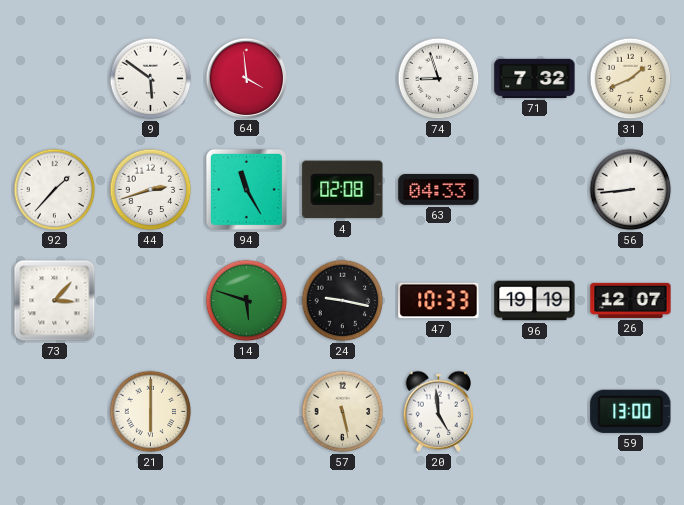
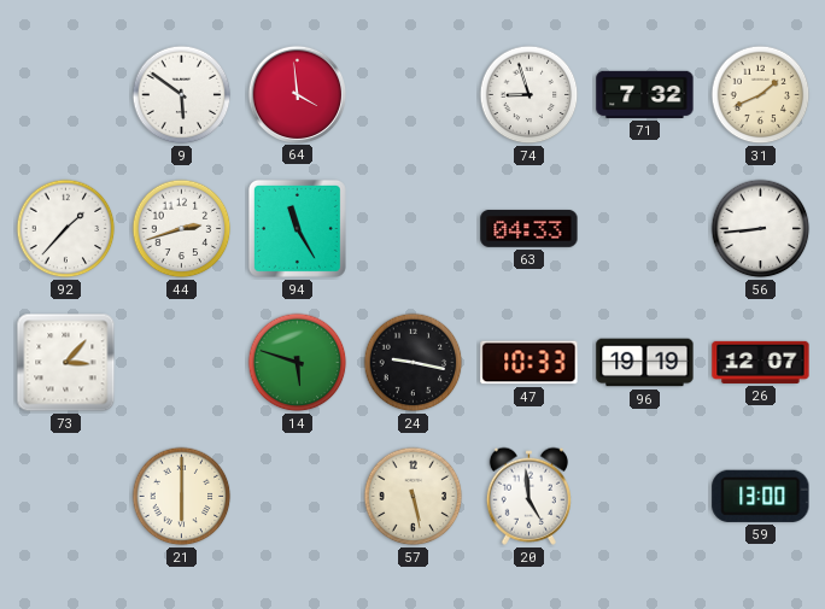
4: 02:08 -> none (343, 190)
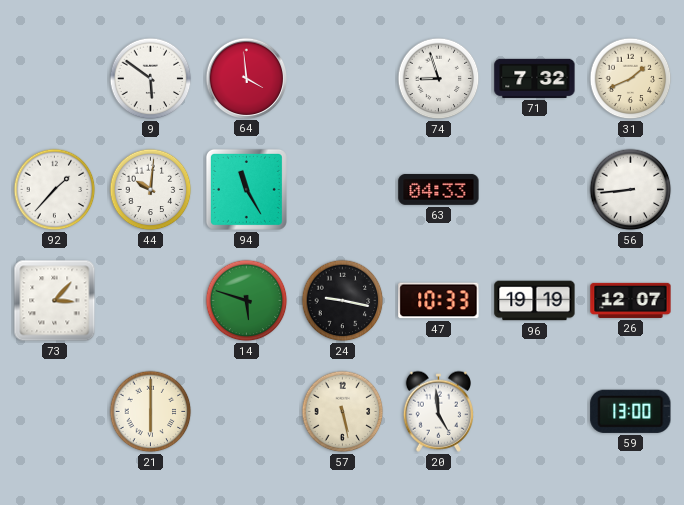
44: 2:42 -> 10:01 (151, 190)
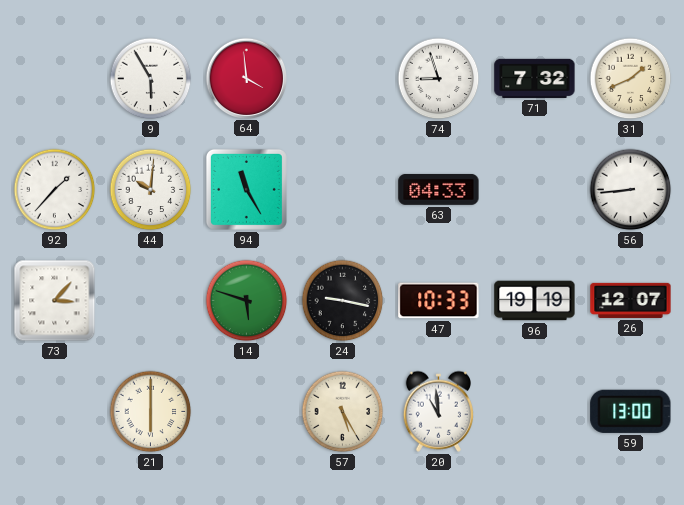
9: 5:51 -> 5:55 (151, 79)
57: 5:28 -> 5:25 (343, 412)
20: 4:59 -> 10:59 (438, 411)
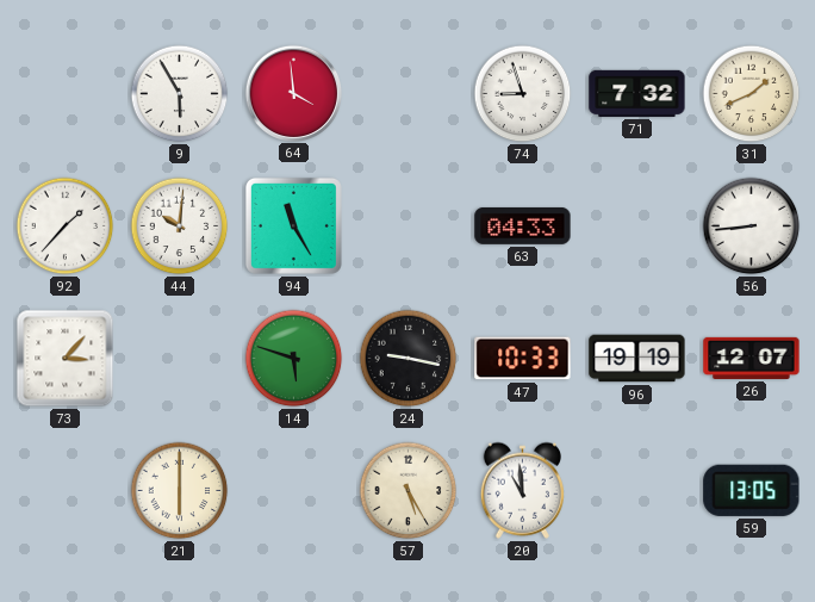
59: 13:00 -> 13:05 (752, 490)
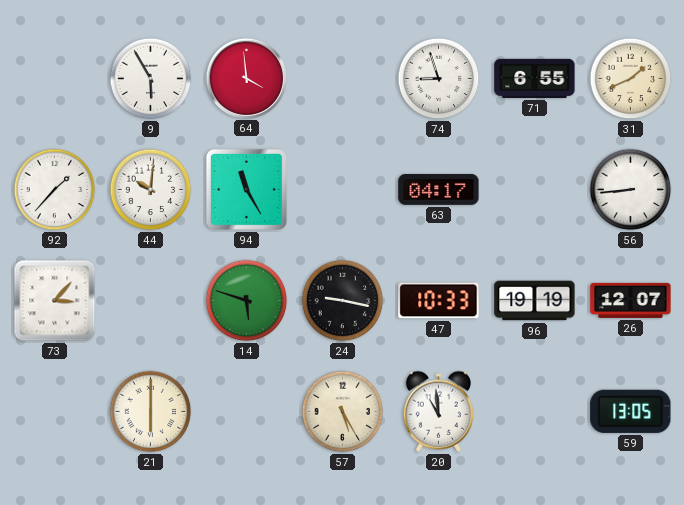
71: 7:32 -> 6:55 (535, 78)
63: 04:33 -> 04:17 (439, 189)
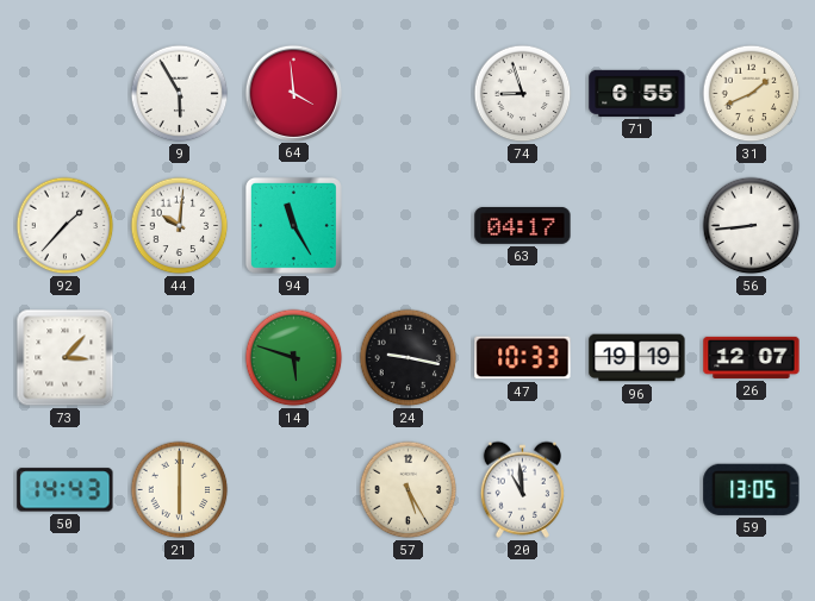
50: none -> 14:43 (66, 490)
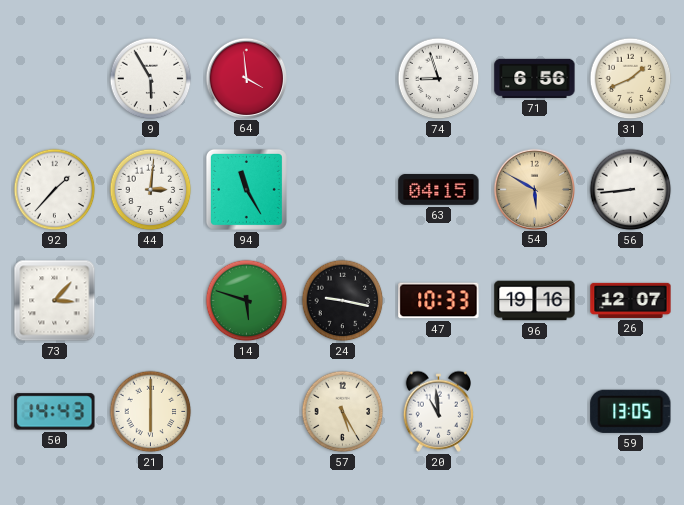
71: 6:55 -> 6:56 (535, 78)
44: 10:01 -> 3:01 (151, 190)
63: 04:17 -> 04:15 (439, 189)
54: none -> 5:50 (534, 189)
96: 19:19 -> 19:16 (535, 301)
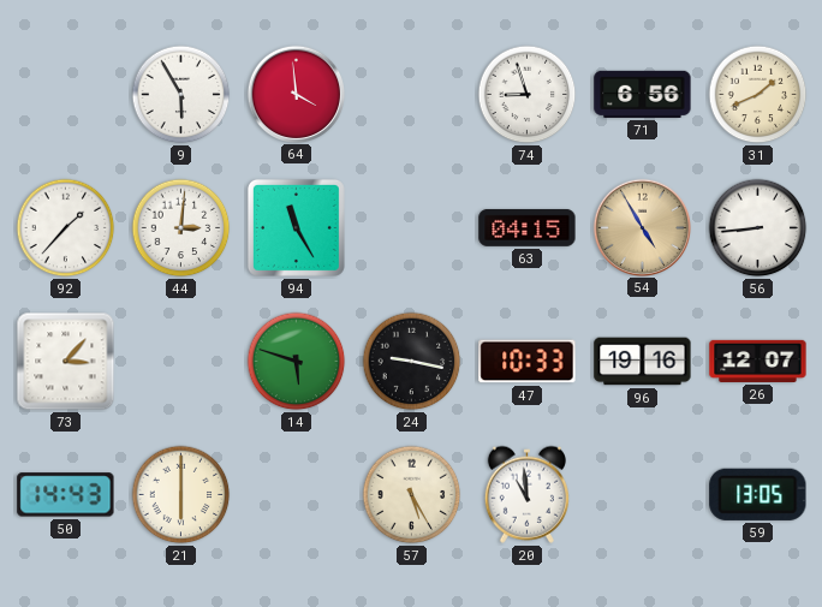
54: 5:50 -> 4:55 (642, 227)
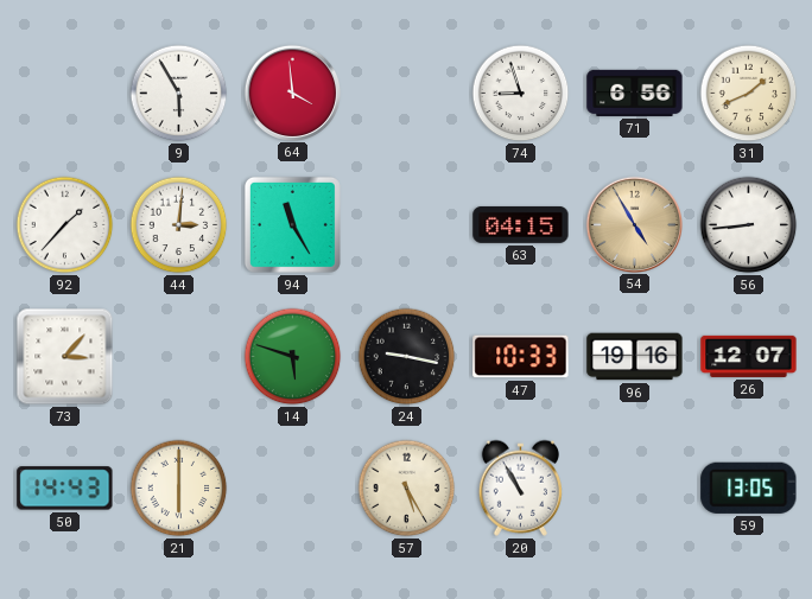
20: 10:59 -> 10:55 (520, 488)
